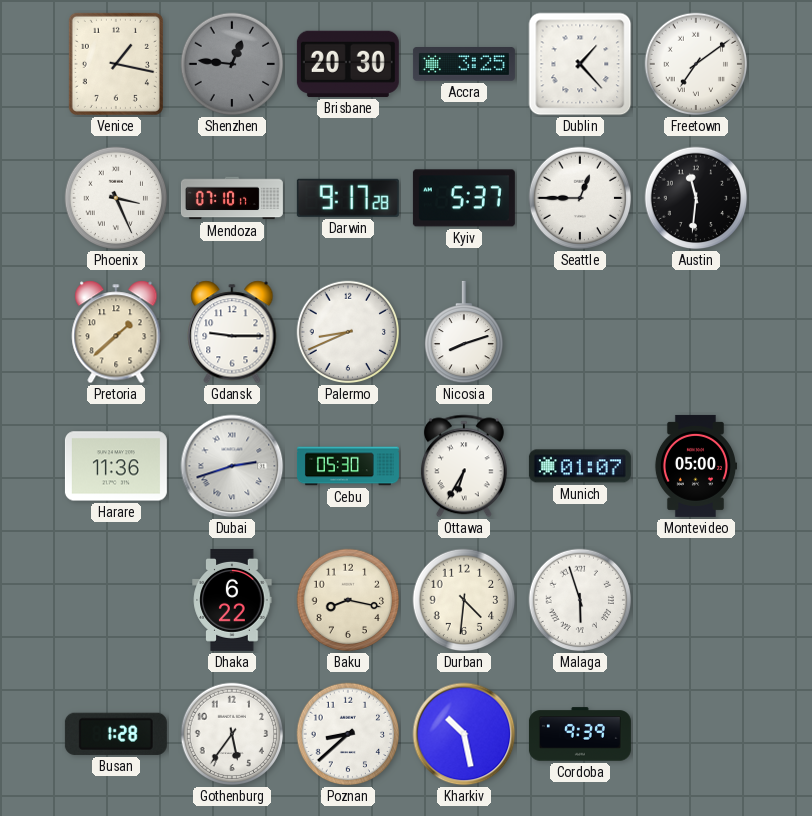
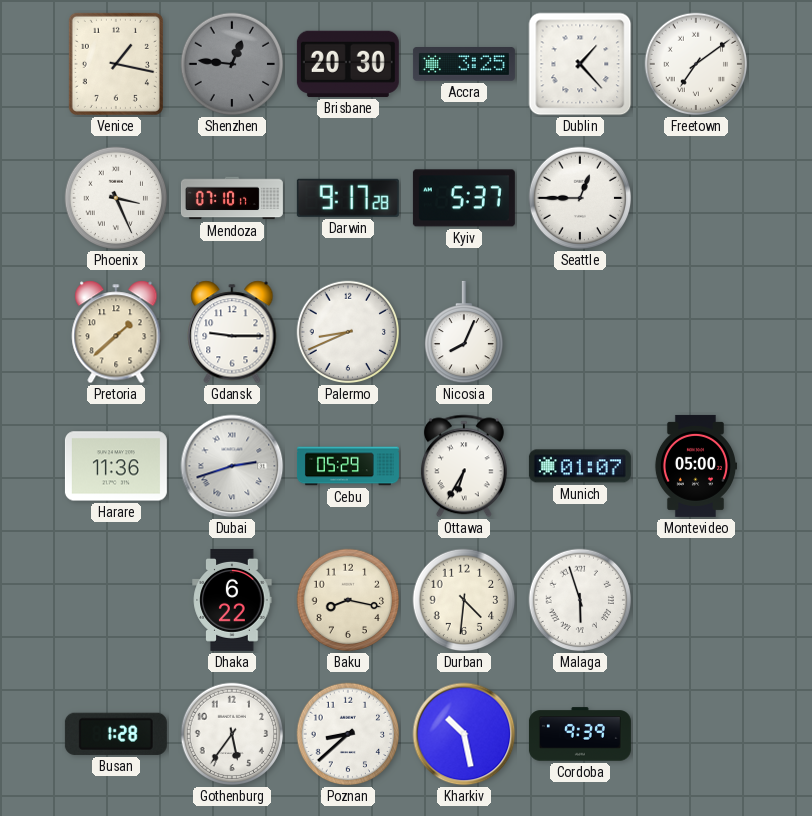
Austin: 11:31 -> none (696, 198)
Nicosia: 8:12 -> 8:04 (463, 332)
Cebu: 05:30 -> 05:29 (348, 466)
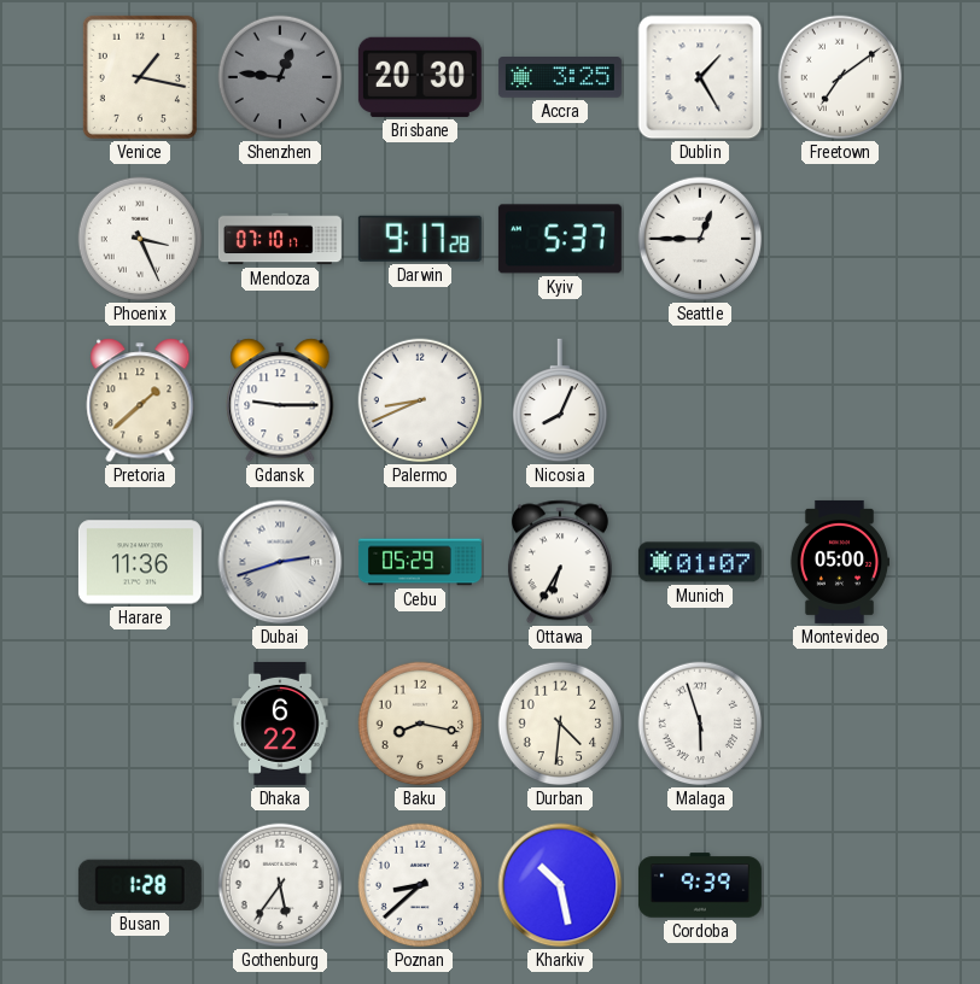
Dublin: 1:23 -> 1:25 (700, 77)
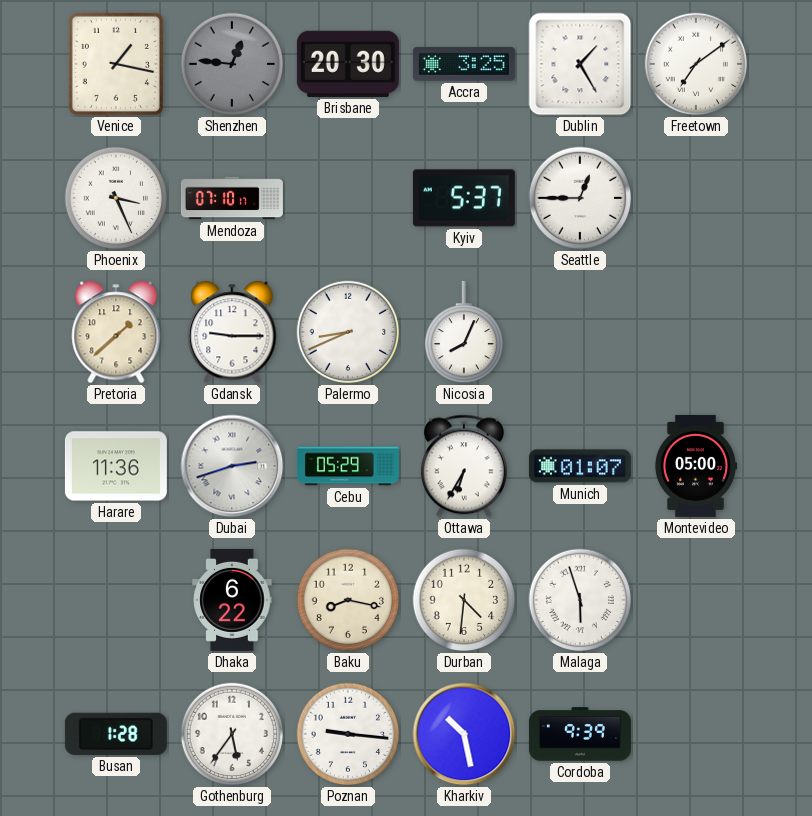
Darwin: 9:17 -> none (420, 239)
Poznan: 8:38 -> 9:16 (348, 734)
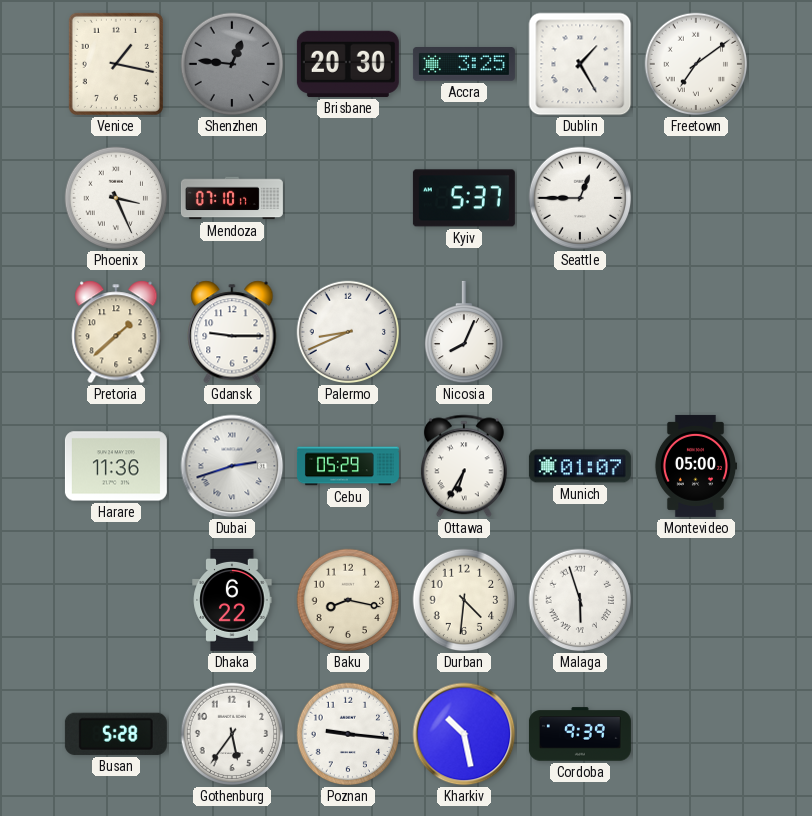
Busan: 1:28 -> 5:28 (116, 734)
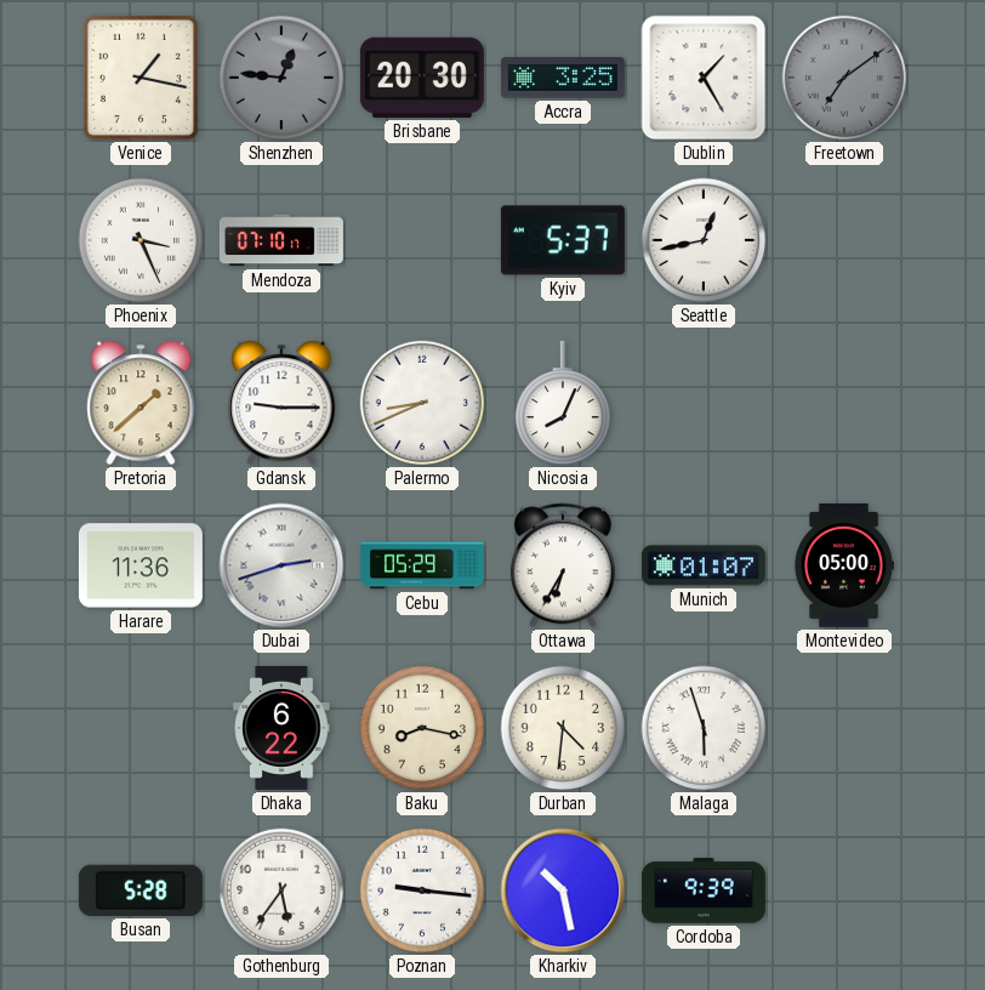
Freetown dial: white -> grey (844, 78)
Seattle: 12:45 -> 12:43 (704, 240)
